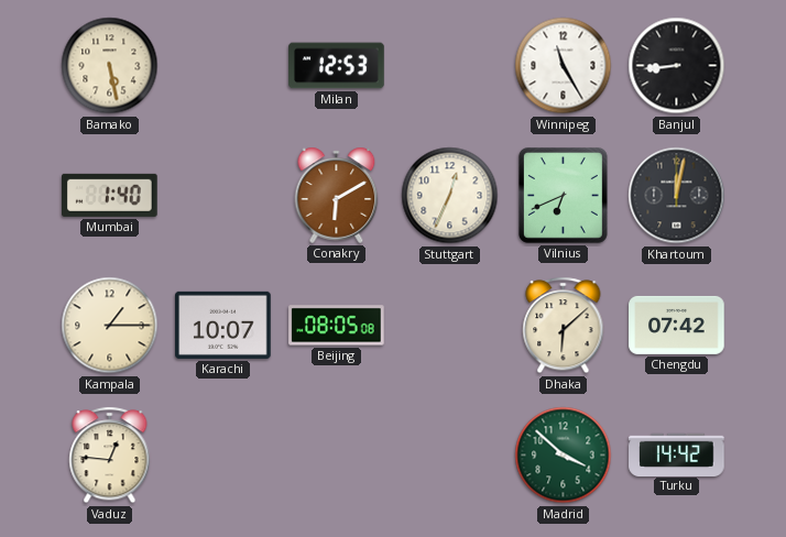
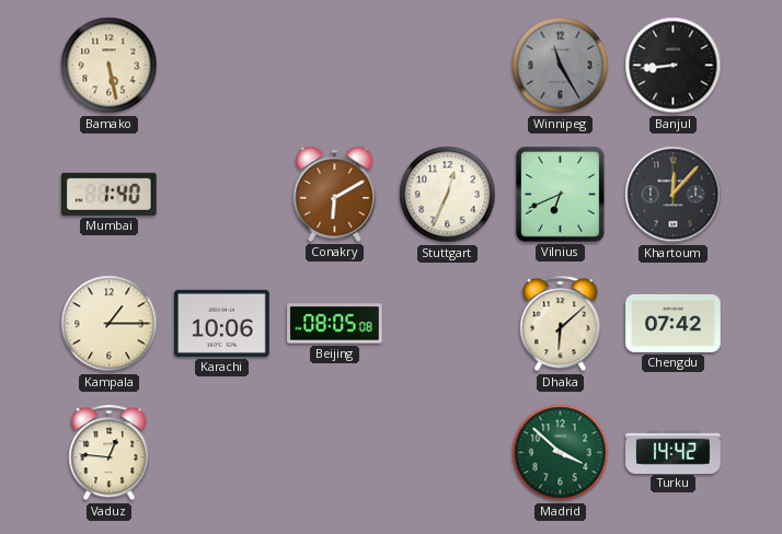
Milan: 12:53 -> none (337, 66)
Winnipeg dial: white -> grey (561, 66)
Khartoum: 12:02 -> 12:07 (674, 195)
Karachi: 10:07 -> 10:06 (222, 323)
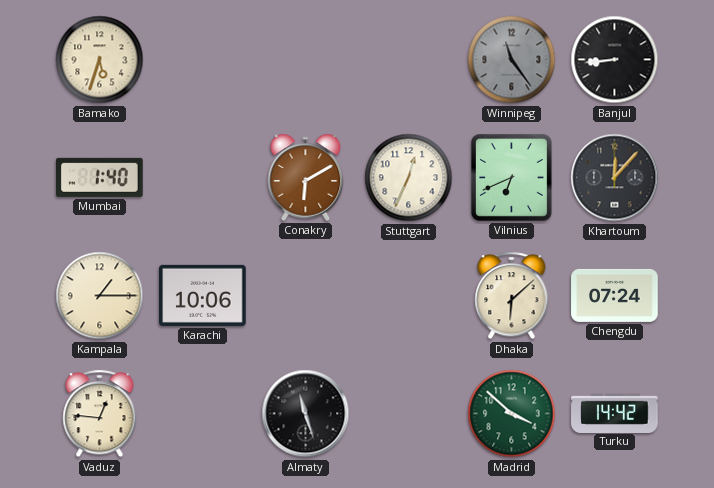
Bamako: 5:28 -> 5:33 (100, 60)
Winnipeg: 11:25 -> 11:24 (512, 60)
Beijing: 08:05 -> none (335, 324)
Chengdu: 07:42 -> 07:24 (615, 295)
Almaty: none -> 11:27 (306, 414)
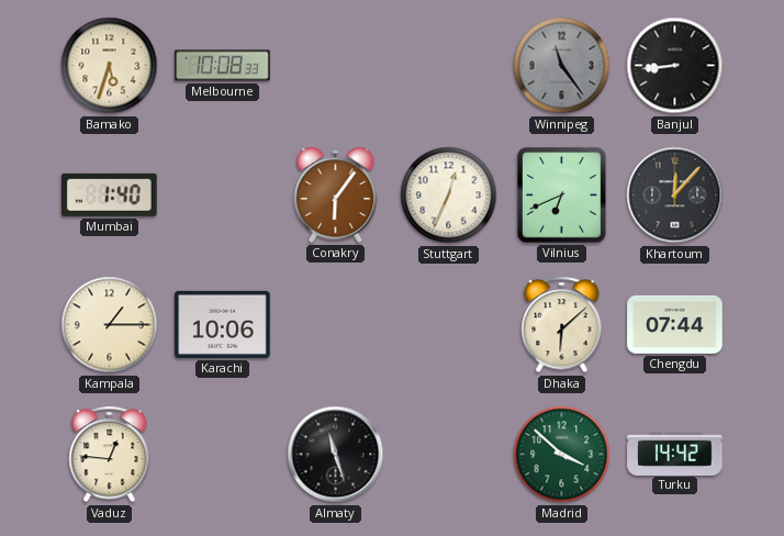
Melbourne: none -> 10:08 (223, 66)
Conakry: 6:10 -> 6:06 (336, 194)
Chengdu: 07:24 -> 07:44 (675, 324)
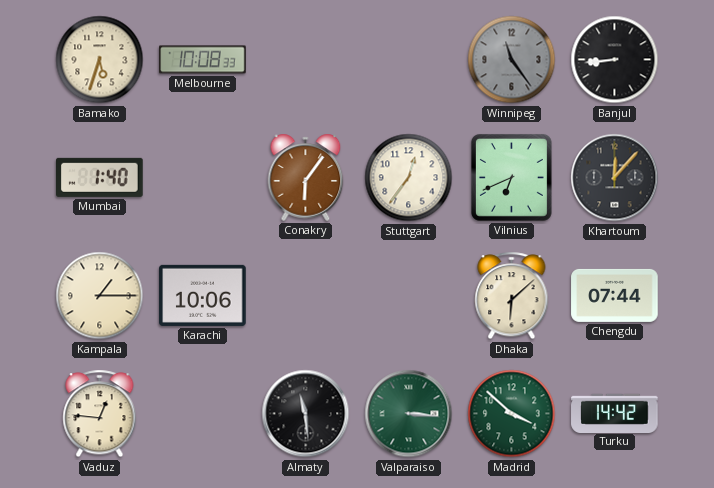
Stuttgart: 12:34 -> 12:36 (409, 178)
Almaty: 11:27 -> 11:29 (306, 414)
Valparaiso: none -> 3:16 (409, 414)
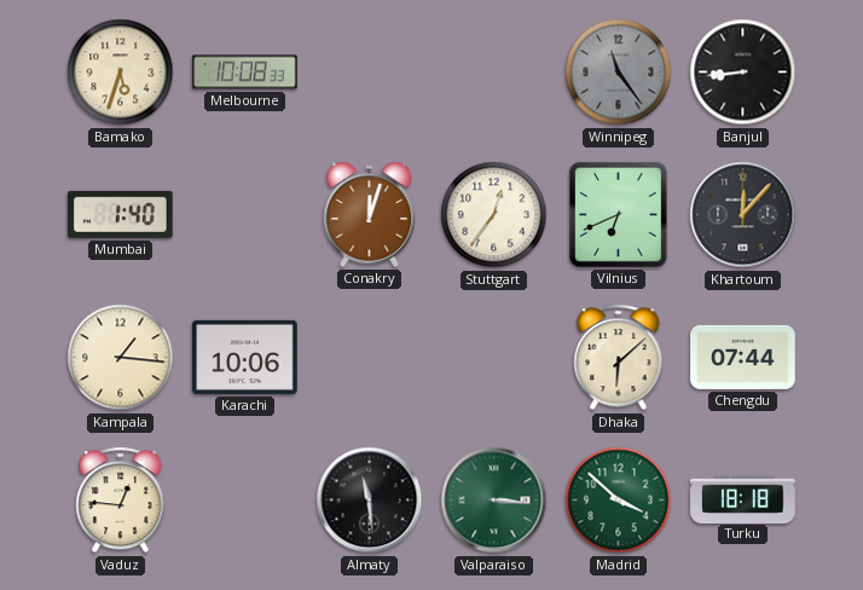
Conakry: 6:06 -> 12:03 (370, 214)
Kampala: 1:15 -> 1:16 (121, 358)
Turku: 14:42 -> 18:18 (743, 499)
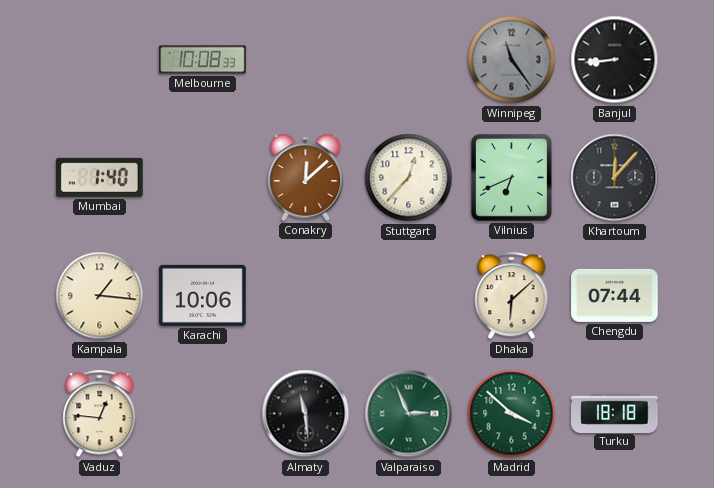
Bamako: 5:33 -> none (121, 73)
Conakry: 12:03 -> 12:08 (306, 177)
Stuttgart: 12:36 -> 12:37 (409, 178)
Valparaiso: 3:16 -> 2:56 (409, 414)
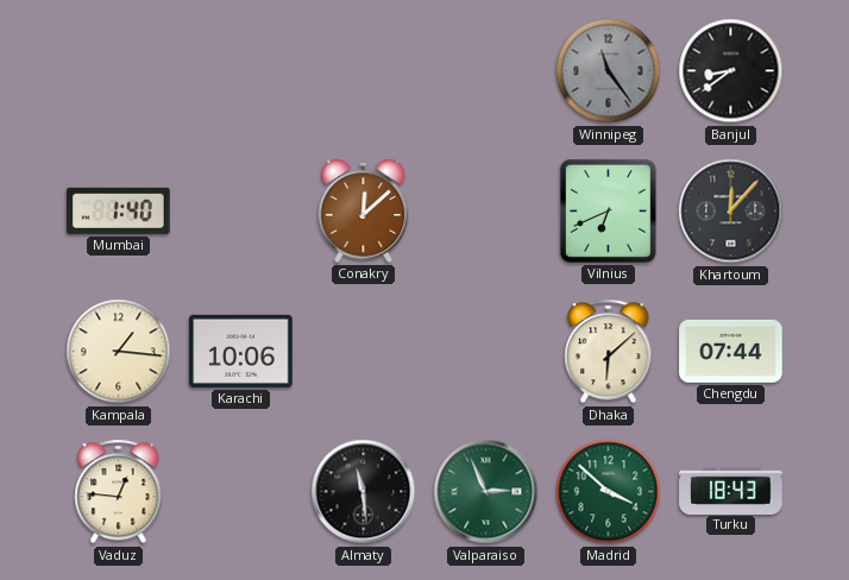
Melbourne: 10:08 -> none (203, 60)
Banjul: 8:44 -> 8:39 (731, 71)
Stuttgart: 12:37 -> none (409, 178)
Turku: 18:18 -> 18:43 (731, 491)
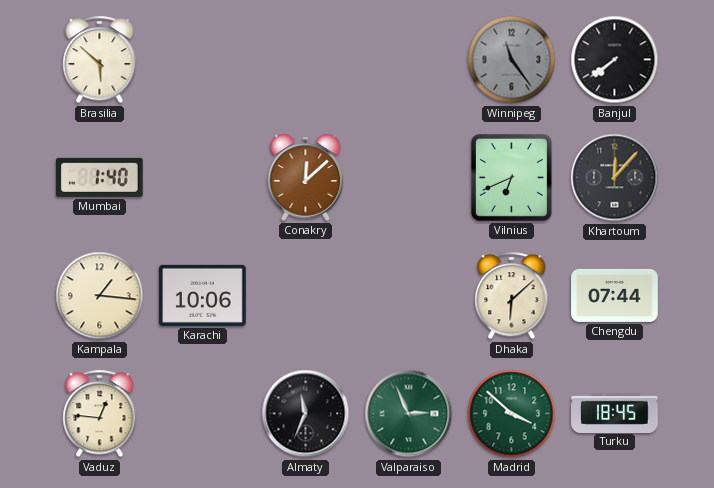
Brasilia: none -> 5:52 (100, 60)
Banjul: 8:39 -> 7:39 (615, 60)
Almaty: 11:29 -> 11:34 (306, 414)
Turku: 18:43 -> 18:45 (615, 413)
